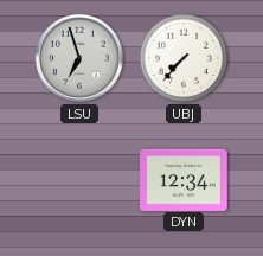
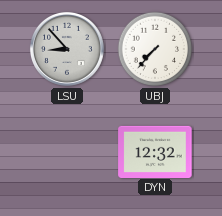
LSU: 6:57 -> 8:53 (67, 49)
DYN: 12:34 -> 12:32 (155, 151)
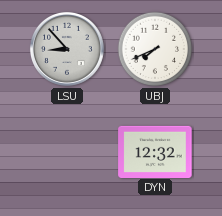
UBJ: 7:37 -> 7:41 (155, 49)
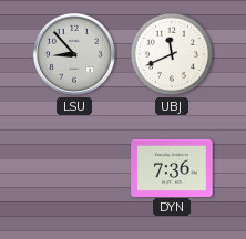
UBJ: 7:41 -> 11:41 (172, 54)
DYN: 12:32 -> 7:36 (172, 167)
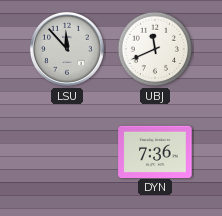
LSU: 8:53 -> 11:53 (67, 49)
